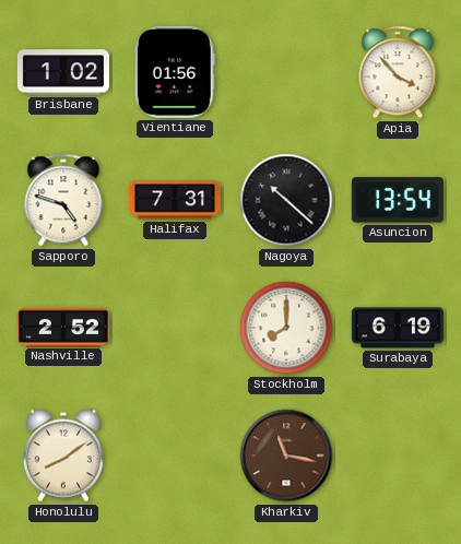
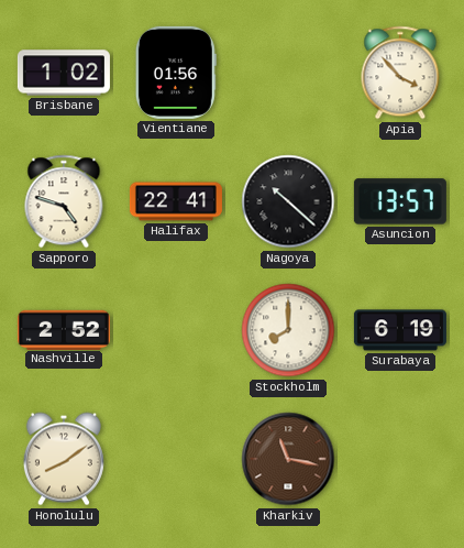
Halifax: 7:31 -> 22:41 (176, 201)
Asuncion: 13:54 -> 13:57 (400, 201)
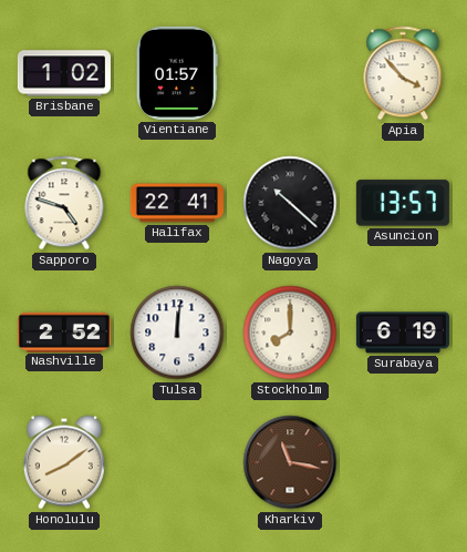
Vientiane: 01:56 -> 01:57 (177, 73)
Tulsa: none -> 12:01 (177, 333)
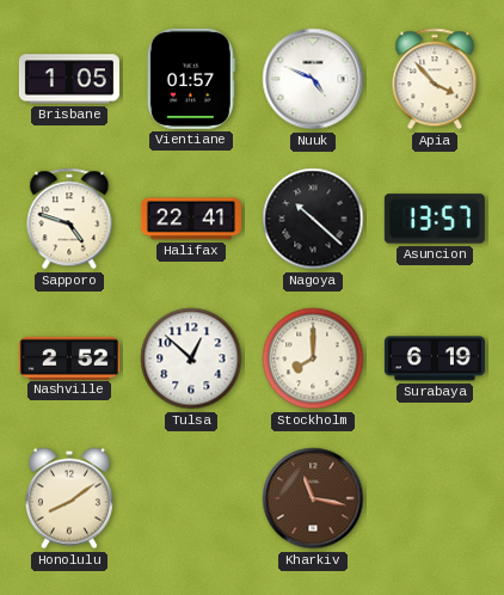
Brisbane: 1:02 -> 1:05 (69, 79)
Nuuk: none -> 4:49 (313, 79)
Tulsa: 12:01 -> 12:52 (191, 358)
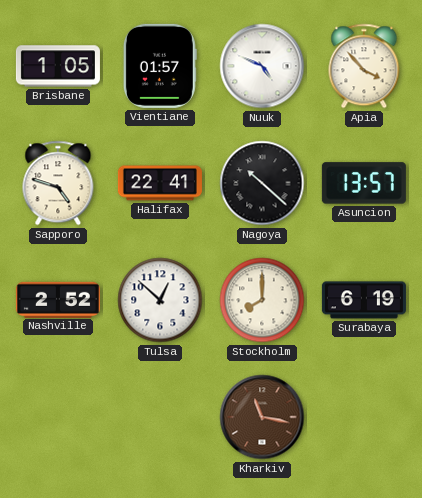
Honolulu: 8:09 -> none (69, 498)
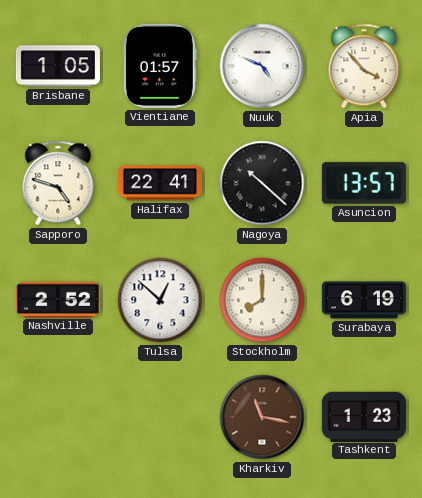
Tashkent: none -> 1:23 (364, 416)
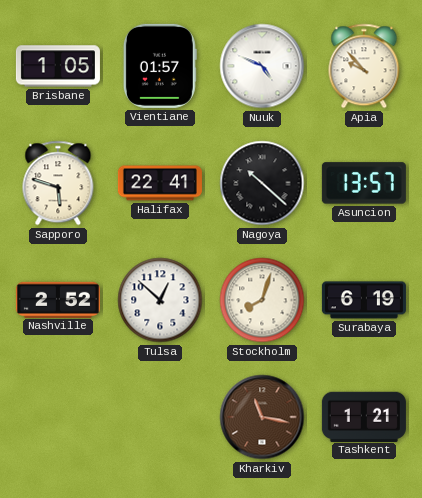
Apia: 3:53 -> 9:53 (364, 66)
Sapporo: 4:48 -> 5:48 (58, 183)
Stockholm: 8:00 -> 8:03 (262, 300)
Tashkent: 1:23 -> 1:21 (364, 416)
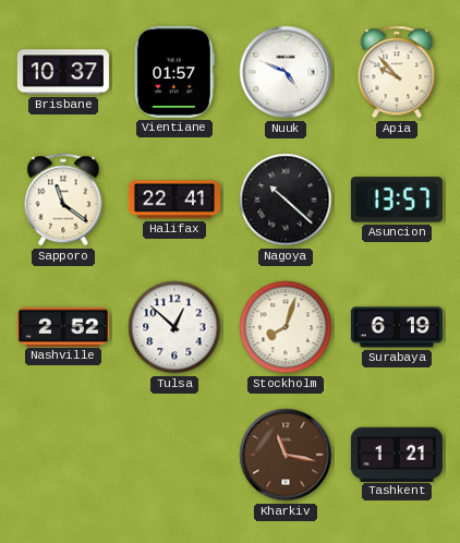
Brisbane: 1:05 -> 10:37 (63, 72)
Sapporo: 5:48 -> 11:21 (63, 200)
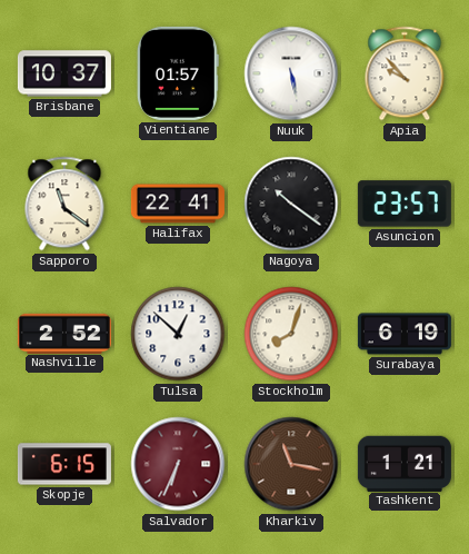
Nuuk: 4:49 -> 5:28 (291, 73)
Nagoya: 10:22 -> 10:21 (291, 204)
Asuncion: 13:57 -> 23:57 (405, 204)
Skopje: none -> 6:15 (64, 464)
Salvador: none -> 6:34 (178, 464)
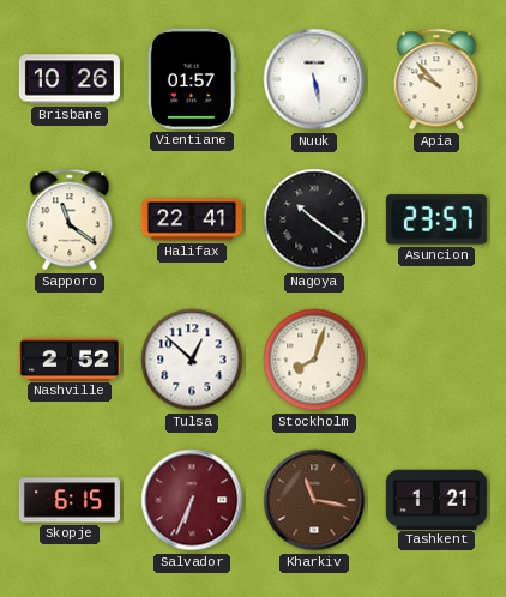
Brisbane: 10:37 -> 10:26 (70, 79)
Surabaya: 6:19 -> none (405, 334)
